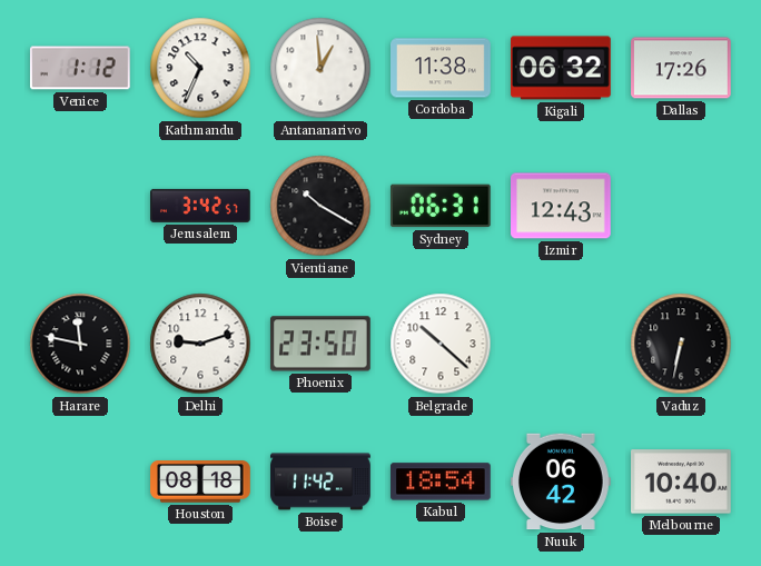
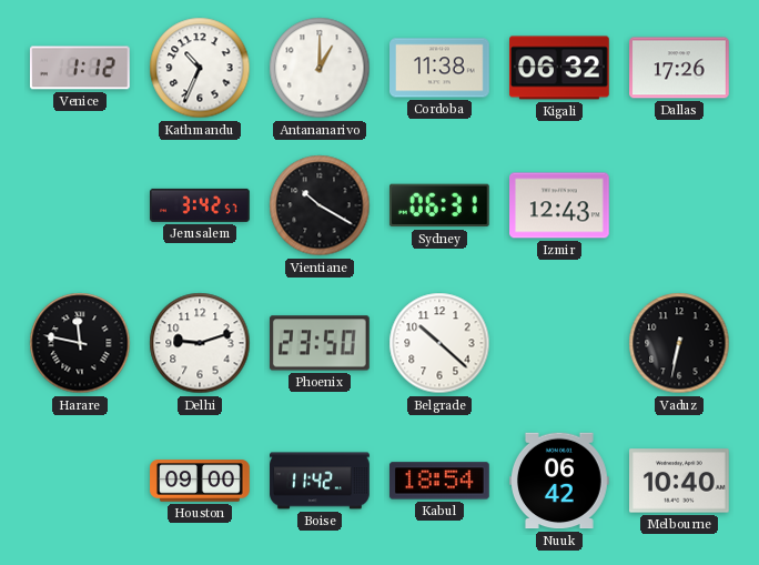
Antananarivo: 12:59 -> 1:00 (320, 68)
Houston: 08:18 -> 09:00 (200, 481)
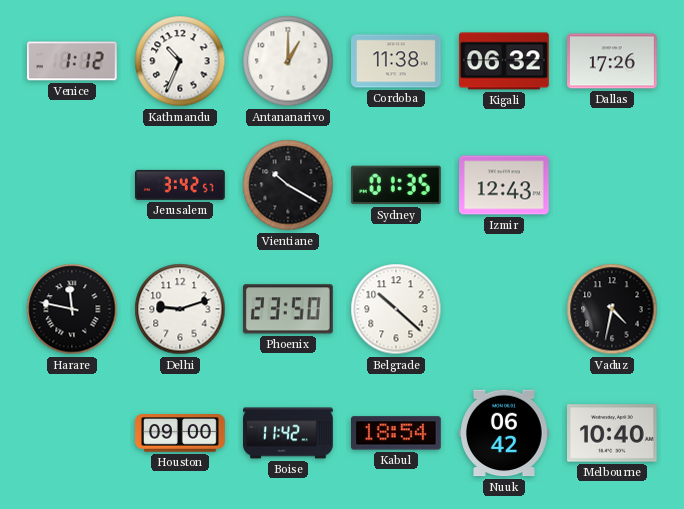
Sydney: 06:31 -> 01:35 (396, 185)
Vaduz: 6:32 -> 4:32 (612, 309)
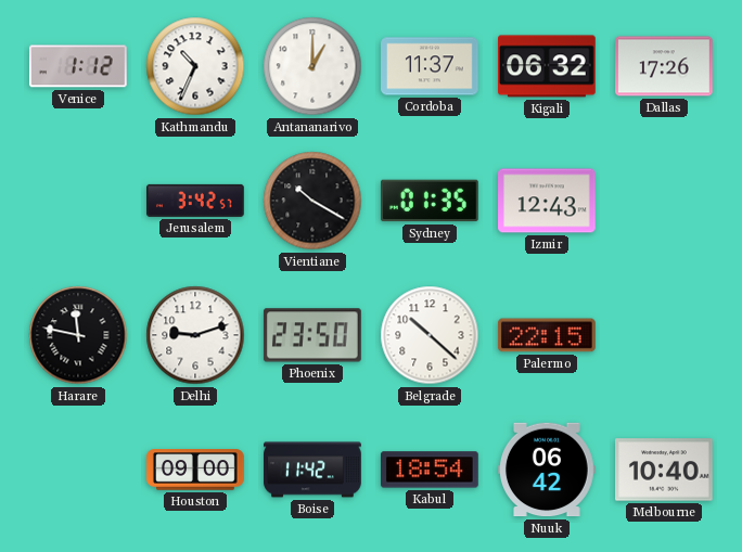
Cordoba: 11:38 -> 11:37 (431, 66)
Palermo: none -> 22:15 (547, 335)
Vaduz: 4:32 -> none (612, 309)
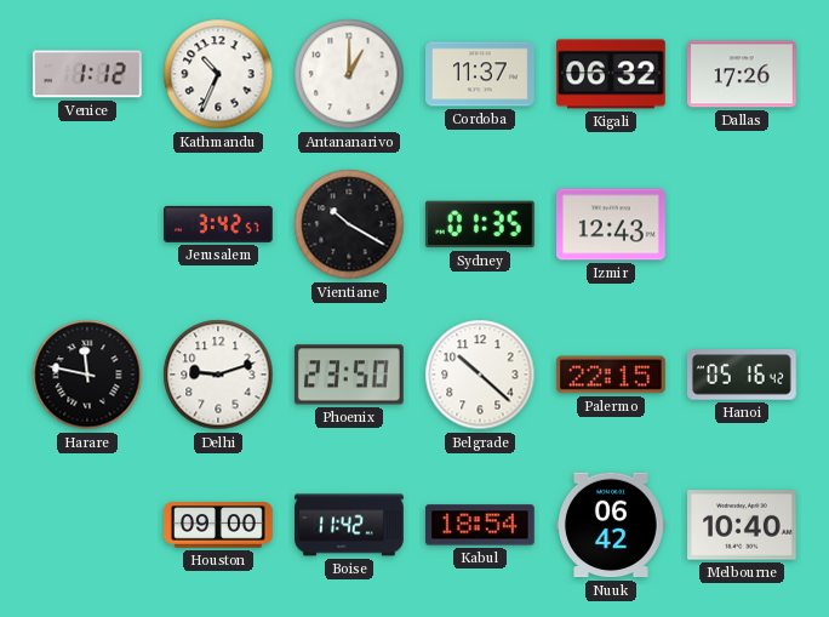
Hanoi: none -> 05:16 (743, 375)
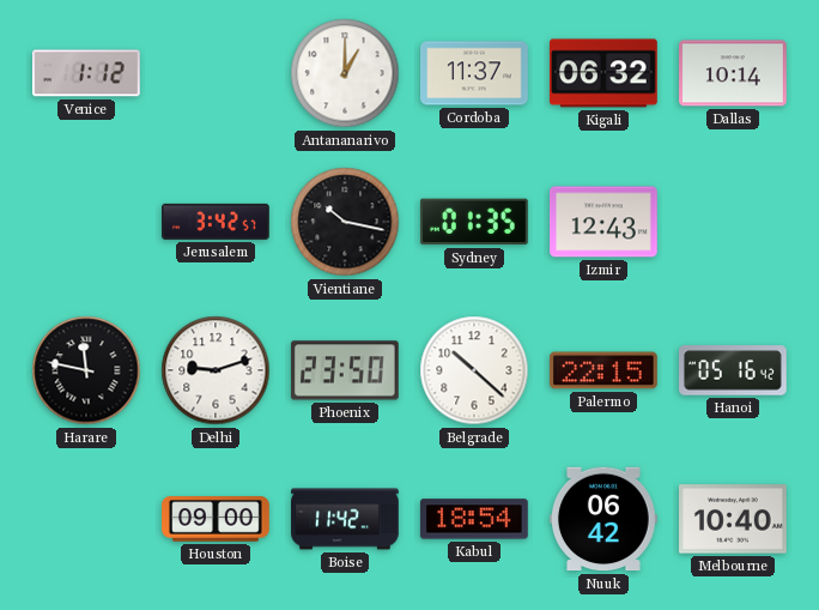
Kathmandu: 10:34 -> none (218, 74)
Dallas: 17:26 -> 10:14 (734, 73)
Vientiane: 10:20 -> 10:17 (345, 222)
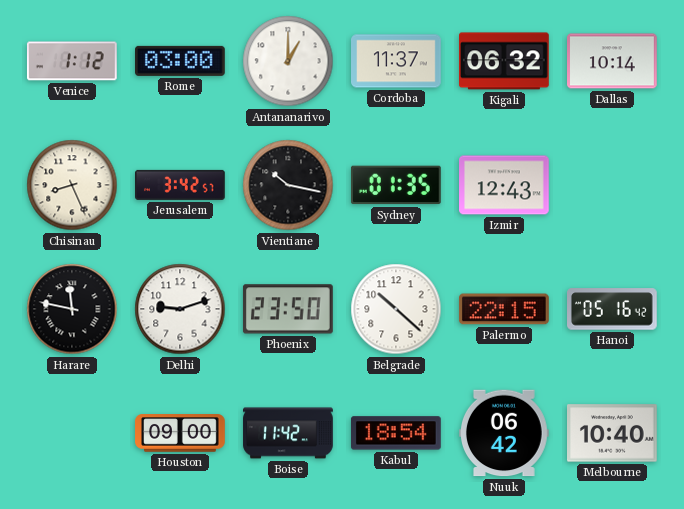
Rome: none -> 03:00 (181, 61)
Chisinau: none -> 8:26 (72, 185)
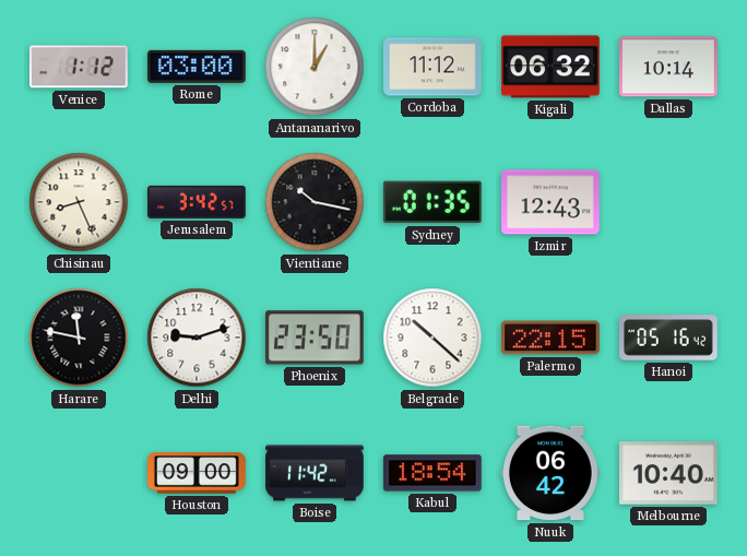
Cordoba: 11:37 -> 11:12 (434, 67)
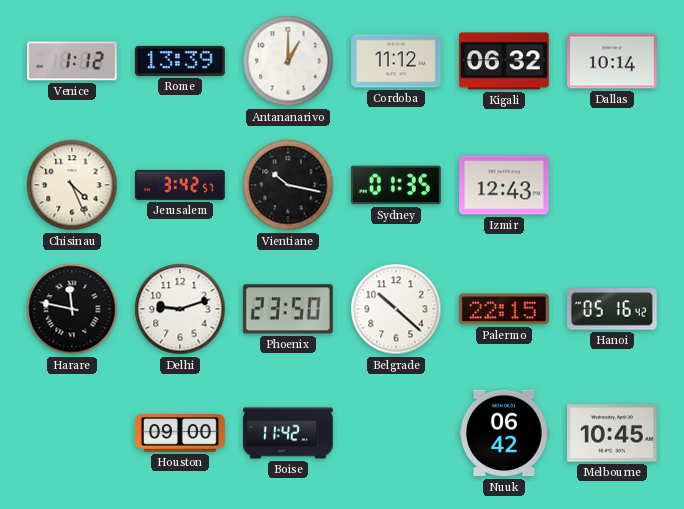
Rome: 03:00 -> 13:39 (181, 61)
Chisinau: 8:26 -> 4:26 (72, 185)
Kabul: 18:54 -> none (432, 473)
Melbourne: 10:40 -> 10:45 (613, 433)
